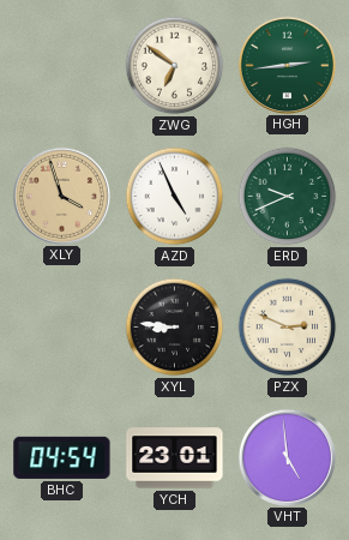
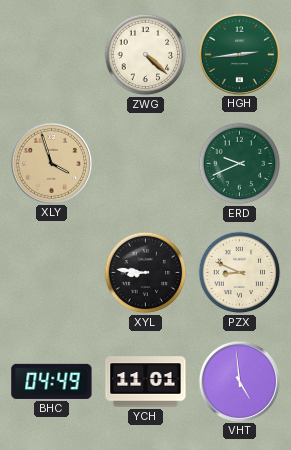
ZWG: 6:51 -> 4:22 (146, 55)
AZD: 4:56 -> none (175, 197)
PZX: 2:49 -> 8:49 (240, 273)
BHC: 04:54 -> 04:49 (52, 381)
YCH: 23:01 -> 11:01 (146, 382)
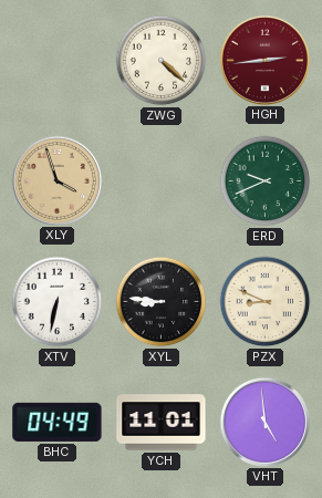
HGH dial: green -> burgundy (264, 60)
XTV: none -> 6:32 (58, 302)
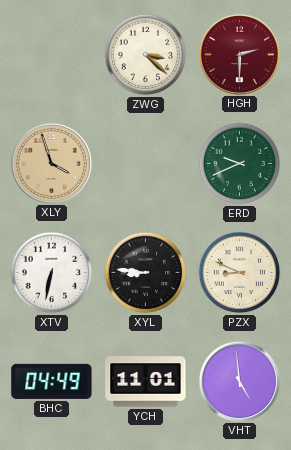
ZWG: 4:22 -> 3:22 (146, 55)
HGH: 2:44 -> 2:30 (239, 54)
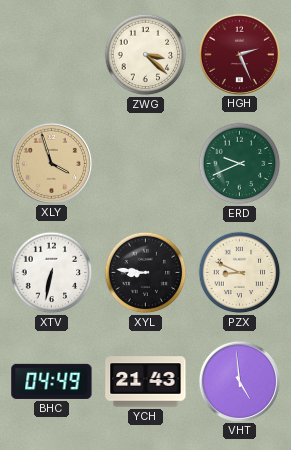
HGH: 2:30 -> 2:26 (239, 54)
YCH: 11:01 -> 21:43 (146, 382)
